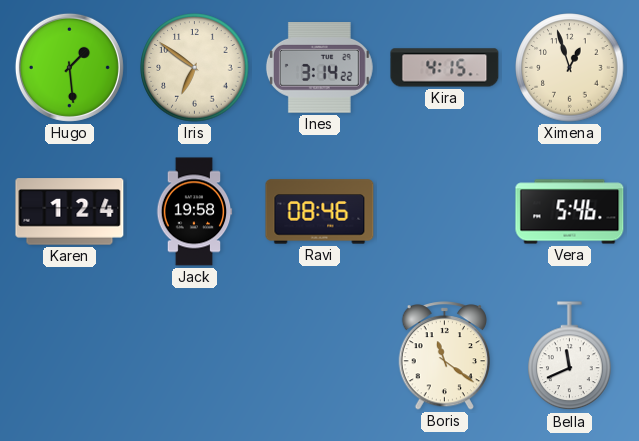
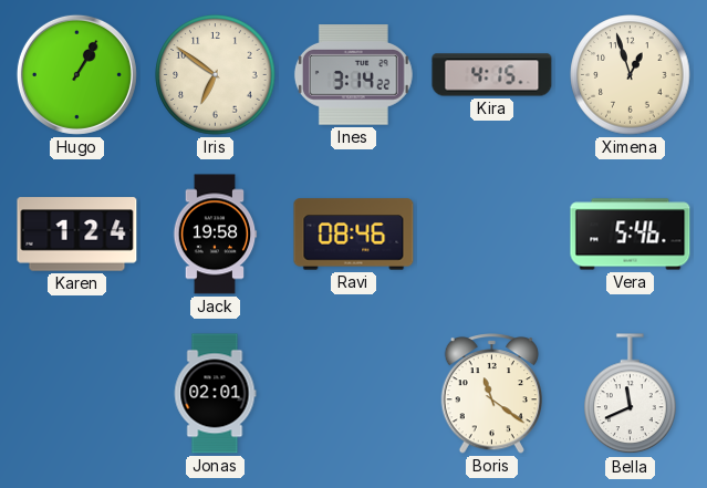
Hugo: 1:29 -> 1:05 (76, 74)
Jonas: none -> 02:01 (215, 394)
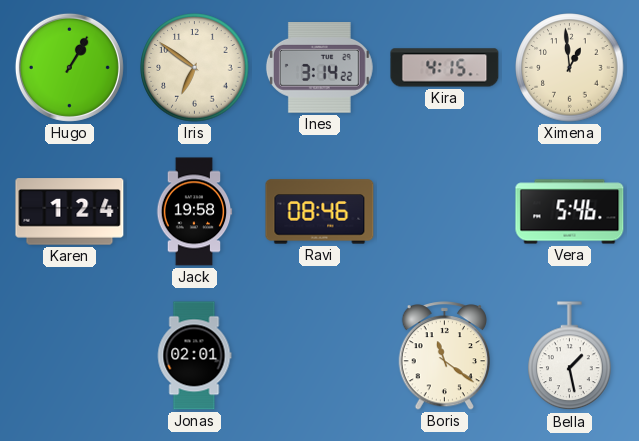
Ximena: 12:57 -> 12:59 (570, 68)
Bella: 11:41 -> 1:28 (570, 356)
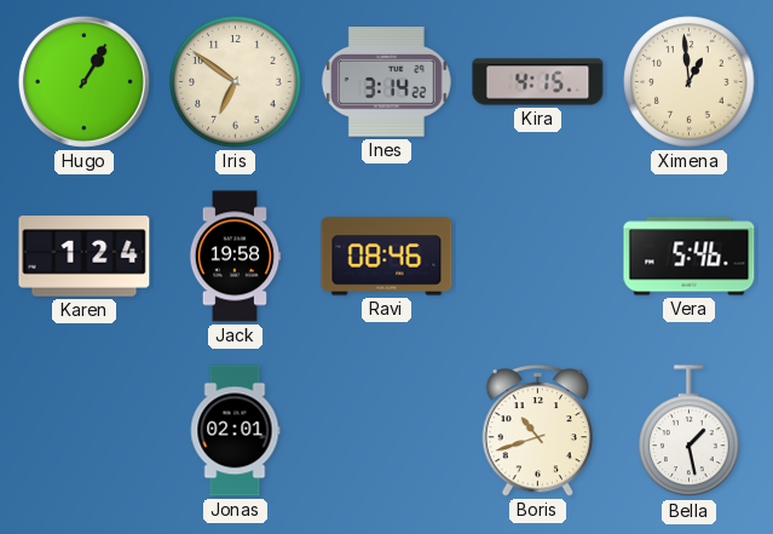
Boris: 11:21 -> 10:42 (537, 431)
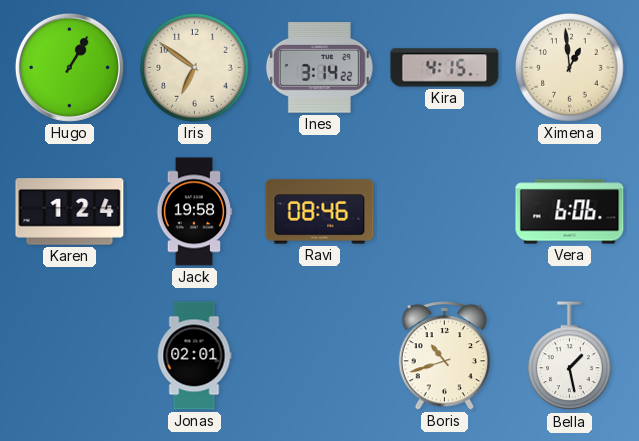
Vera: 5:46 -> 6:06 (570, 212)
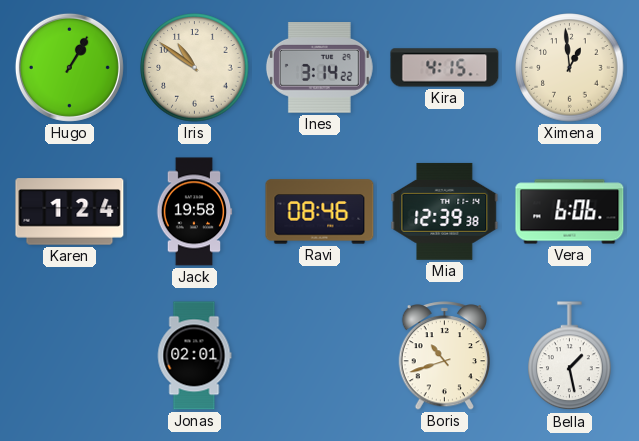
Iris: 6:51 -> 10:51 (195, 68)
Mia: none -> 12:39 (445, 211)
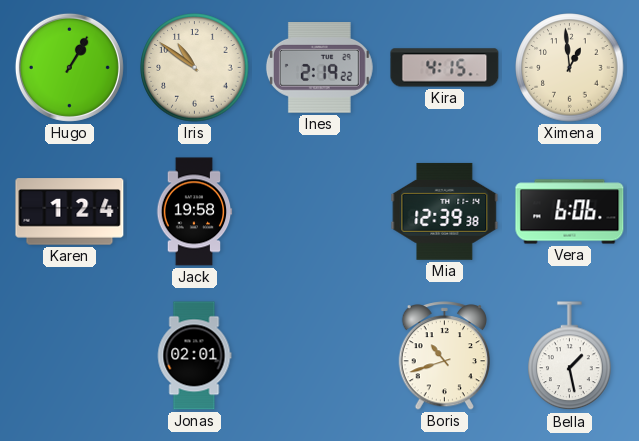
Ines: 3:14 -> 2:19 (319, 68)
Ravi: 08:46 -> none (320, 212)
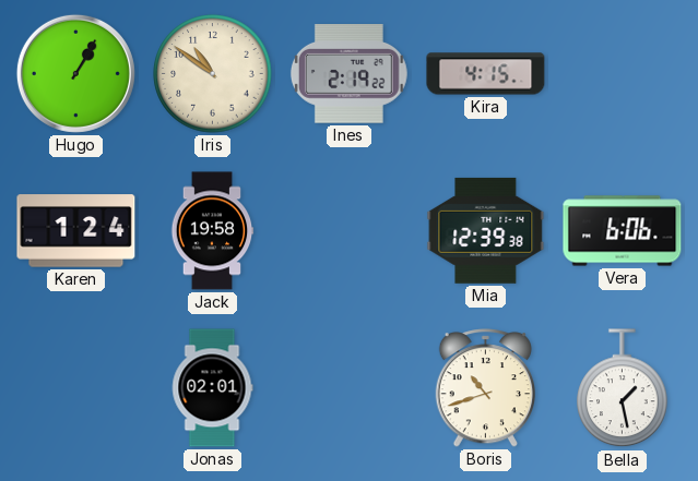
Ximena: 12:59 -> none (570, 68)
